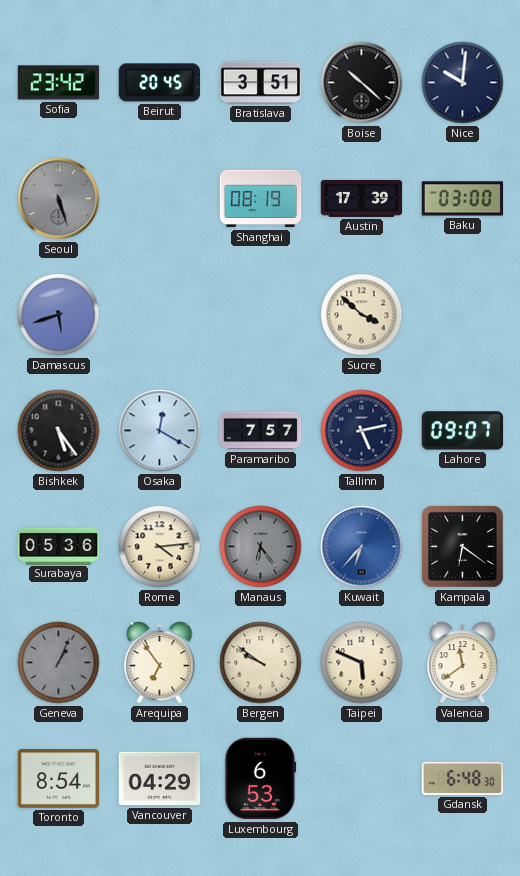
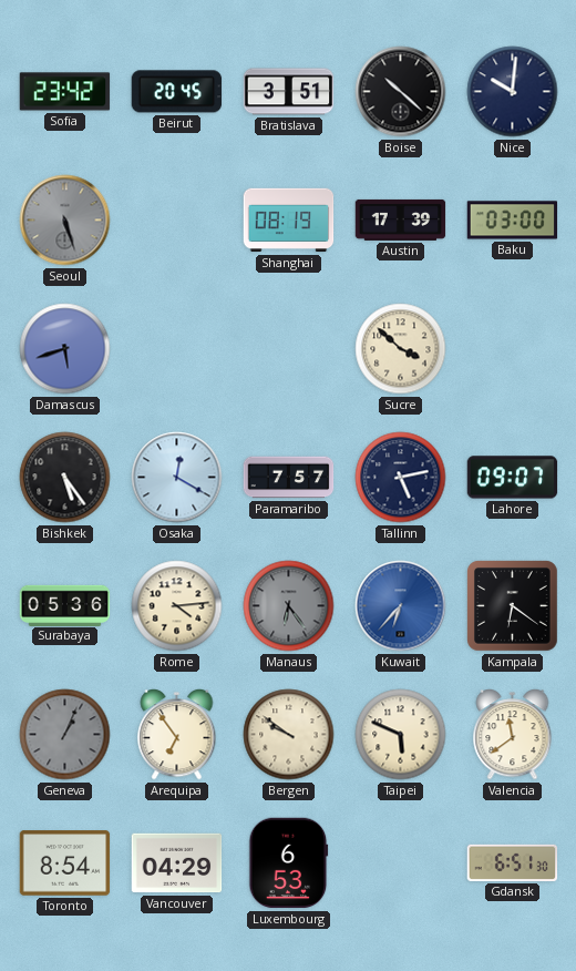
Gdansk: 6:48 -> 6:51 (513, 862)
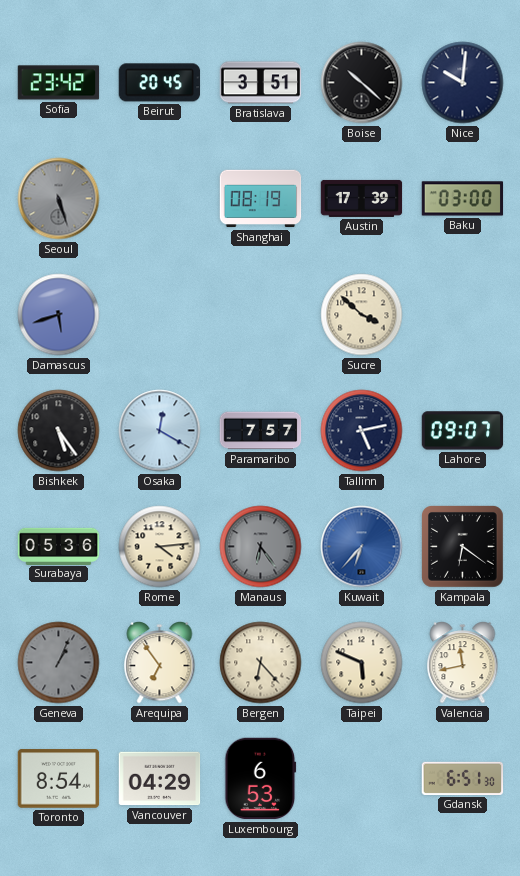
Bergen: 9:51 -> 6:23 (261, 663)
Valencia: 11:39 -> 11:43 (463, 663)
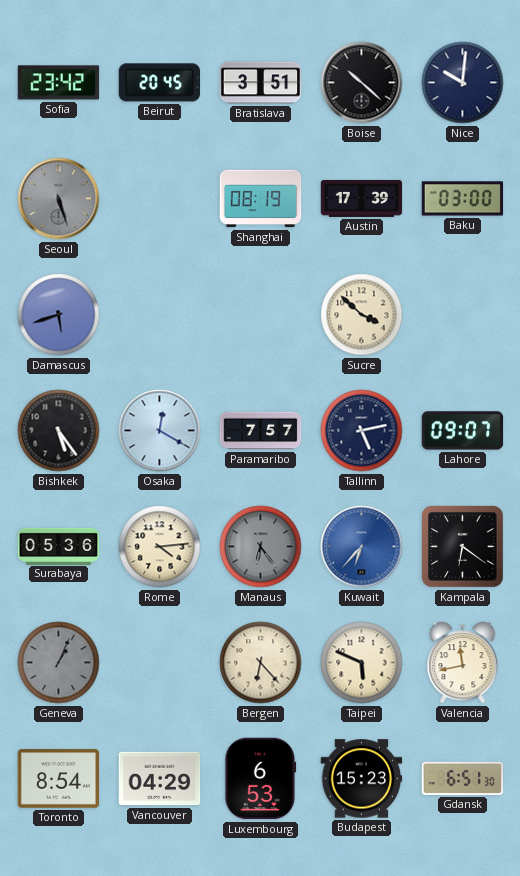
Arequipa: 6:54 -> none (160, 663)
Budapest: none -> 15:23 (362, 779)
